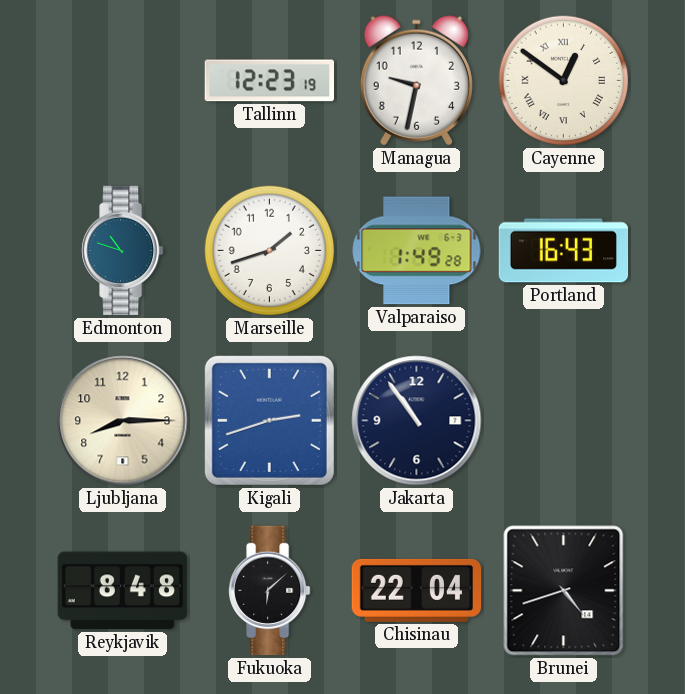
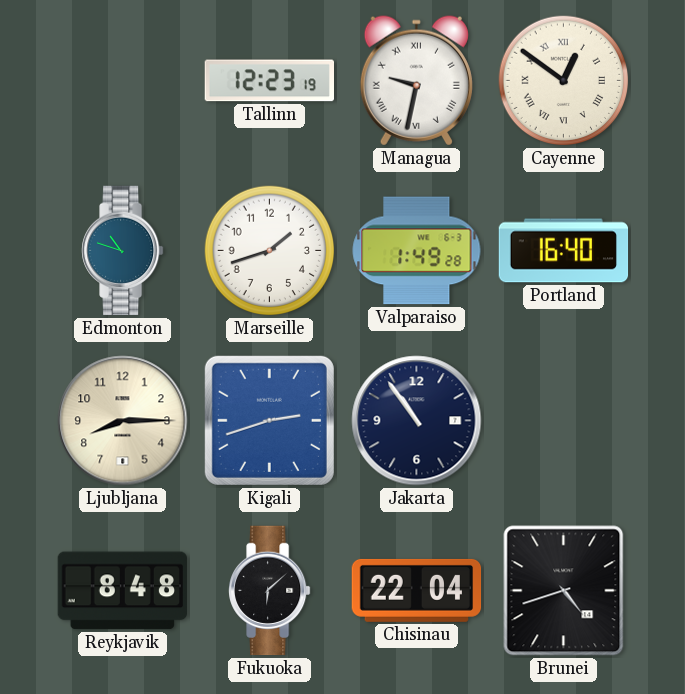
Managua numerals: Arabic -> Roman (416, 81)
Portland: 16:43 -> 16:40 (564, 251)
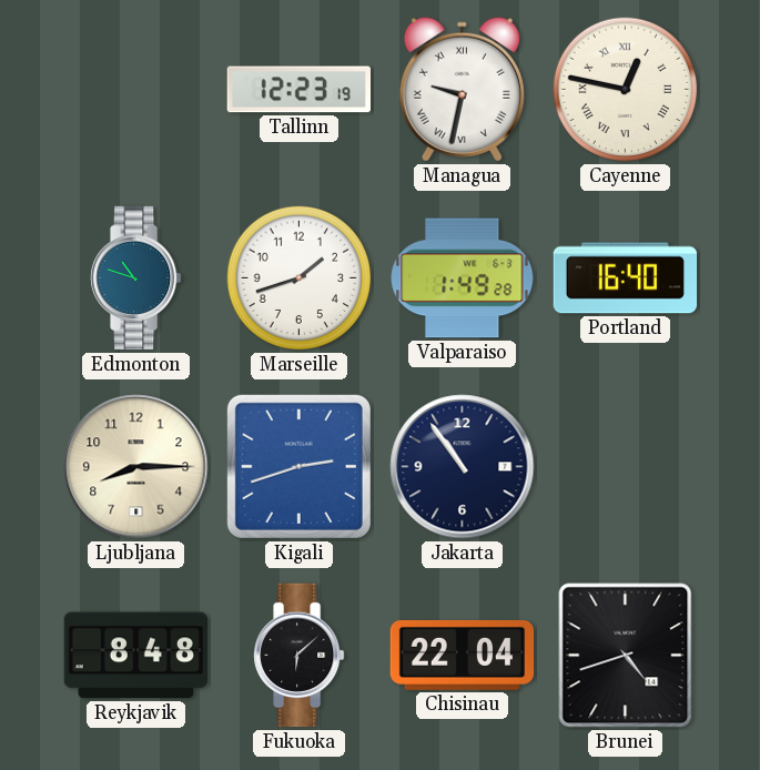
Cayenne: 12:51 -> 12:47 (626, 90)
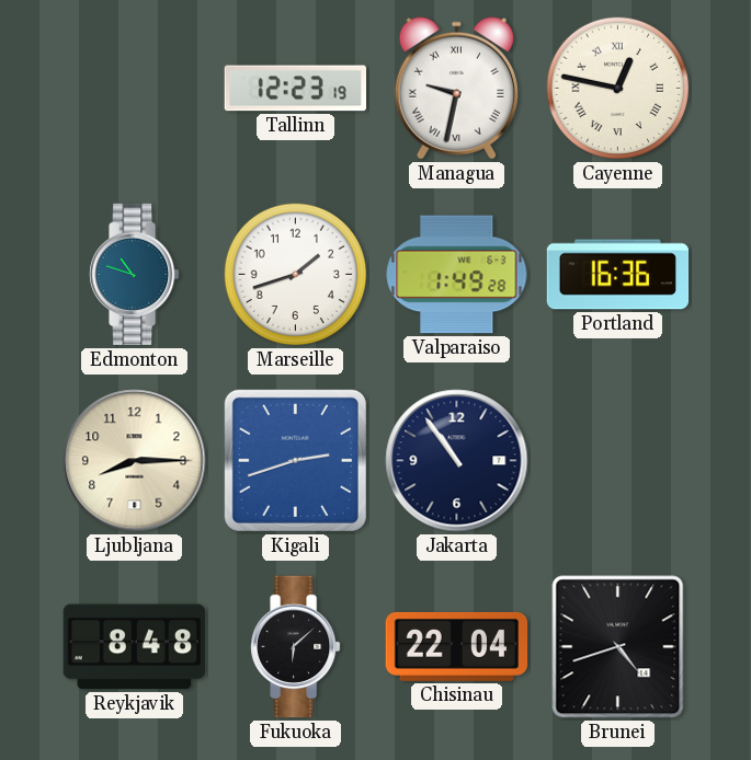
Portland: 16:40 -> 16:36 (618, 275)
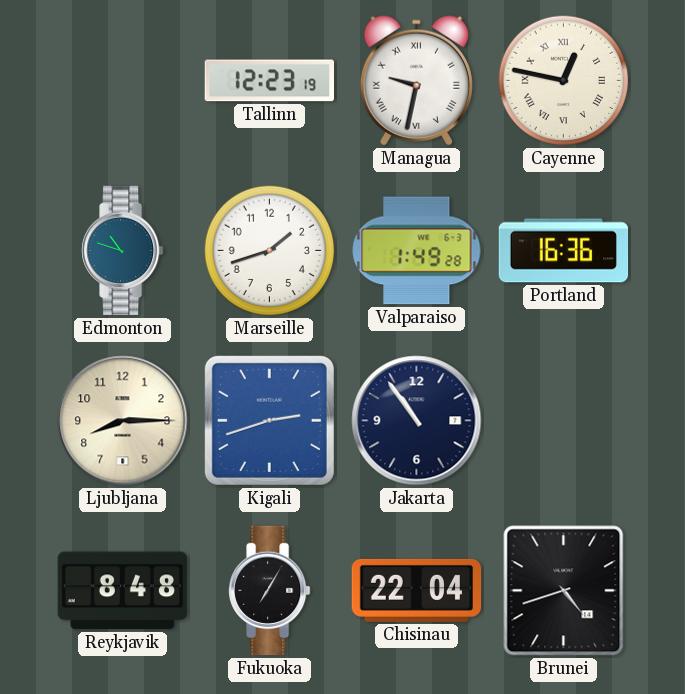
Fukuoka: 6:08 -> 7:05 (270, 591)
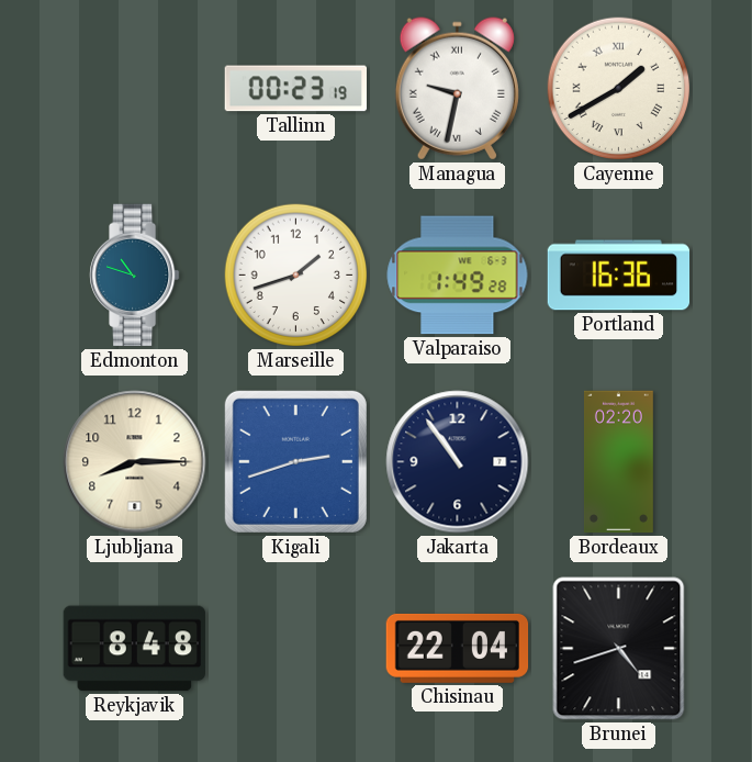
Tallinn: 12:23 -> 00:23 (295, 89)
Cayenne: 12:47 -> 1:40 (619, 89)
Bordeaux: none -> 02:20 (618, 462)
Fukuoka: 7:05 -> none (270, 591)
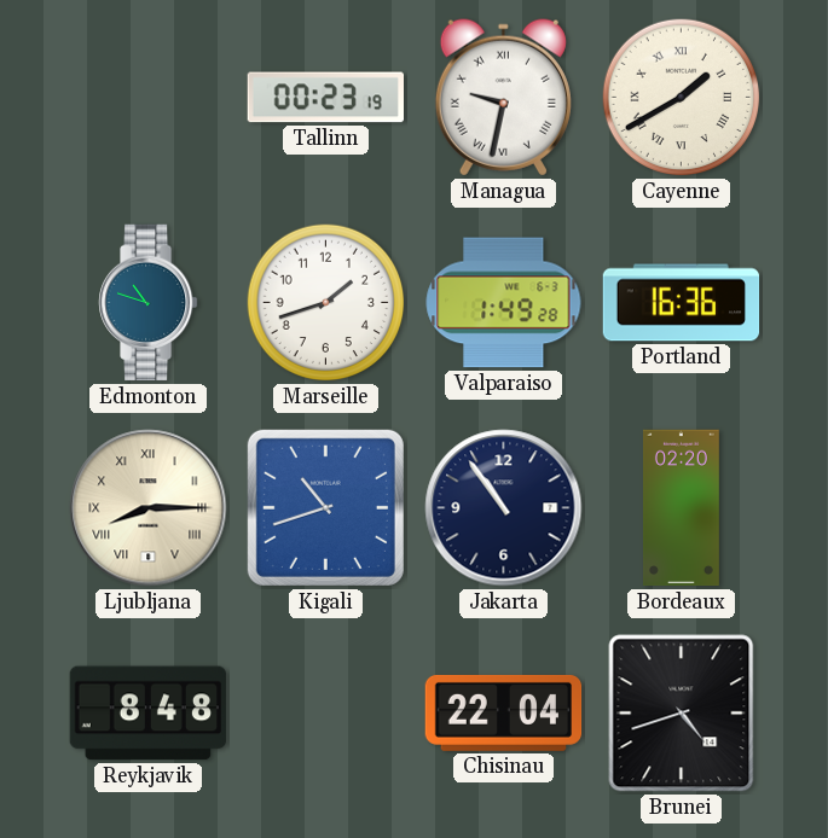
Ljubljana numerals: Arabic -> Roman (149, 508)
Kigali: 2:42 -> 10:42 (325, 507)
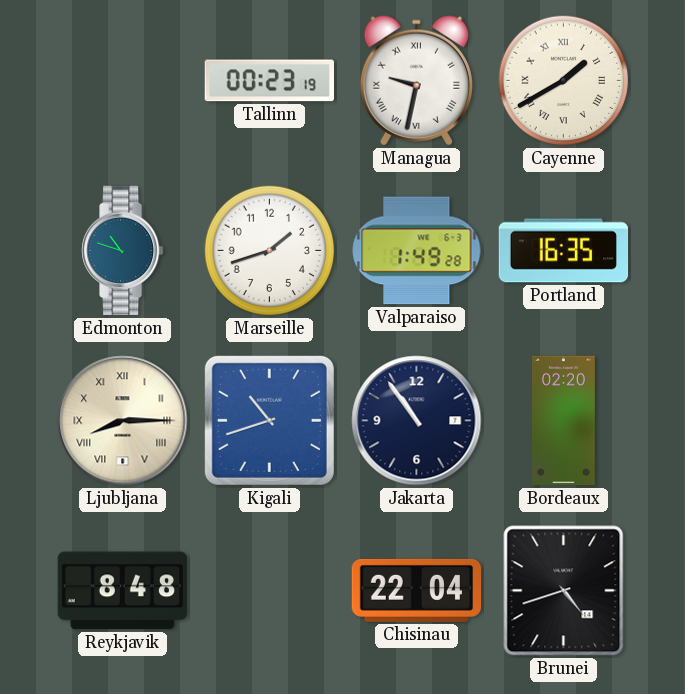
Portland: 16:36 -> 16:35 (564, 251)
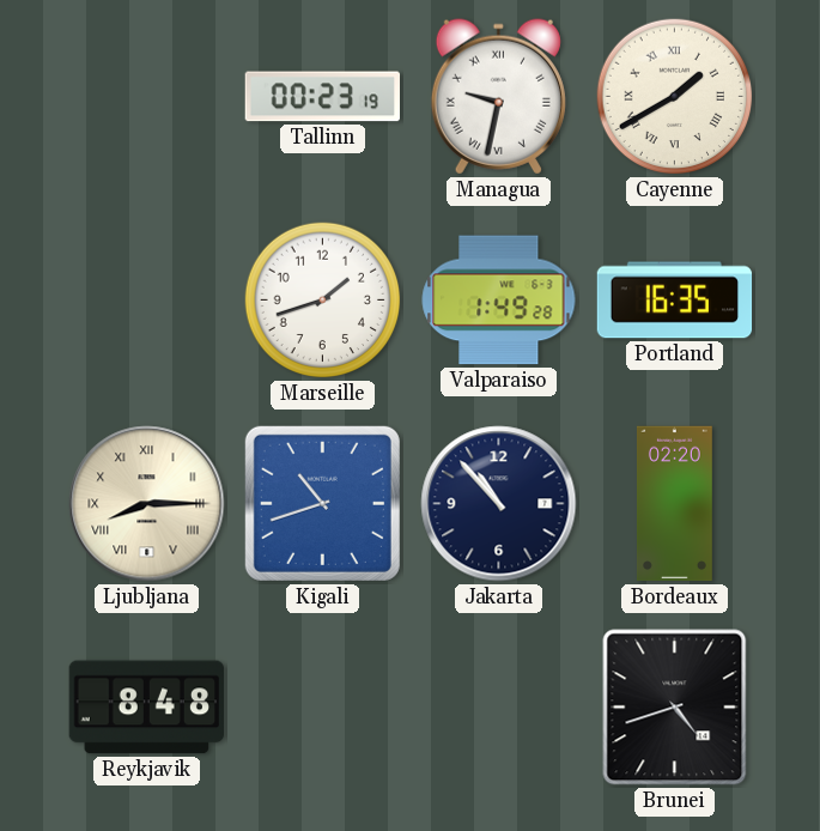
Edmonton: 10:48 -> none (123, 251)
Jakarta: 10:54 -> 10:53 (499, 504)
Chisinau: 22:04 -> none (417, 590)
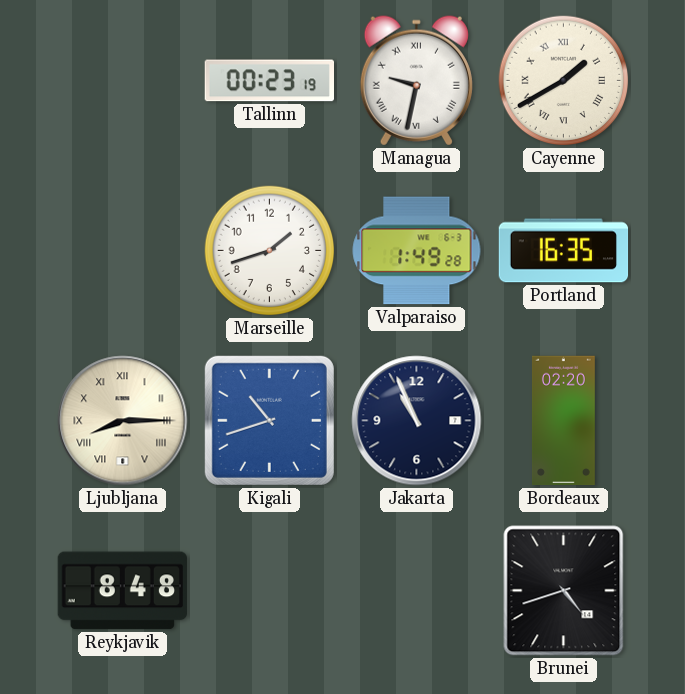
Jakarta: 10:53 -> 10:56 (417, 421)
